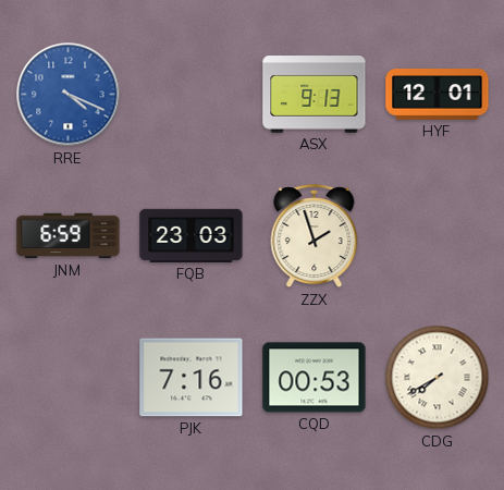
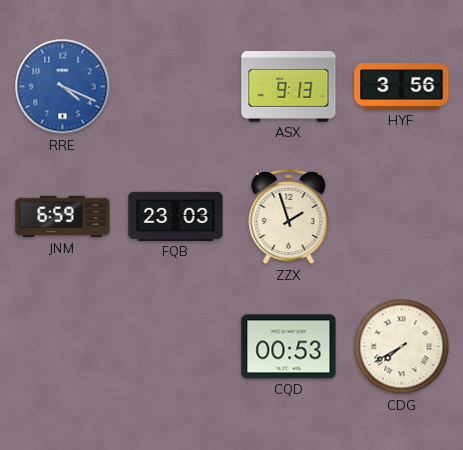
HYF: 12:01 -> 3:56 (402, 87)
PJK: 7:16 -> none (192, 378)
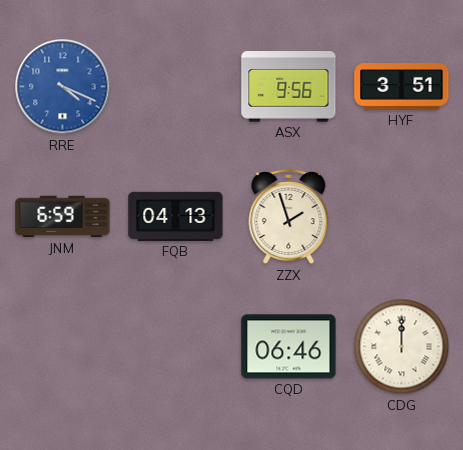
ASX: 9:13 -> 9:56 (289, 87)
HYF: 3:56 -> 3:51 (402, 87)
FQB: 23:03 -> 04:13 (176, 216)
CQD: 00:53 -> 06:46 (289, 347)
CDG: 7:40 -> 12:00 (402, 347)
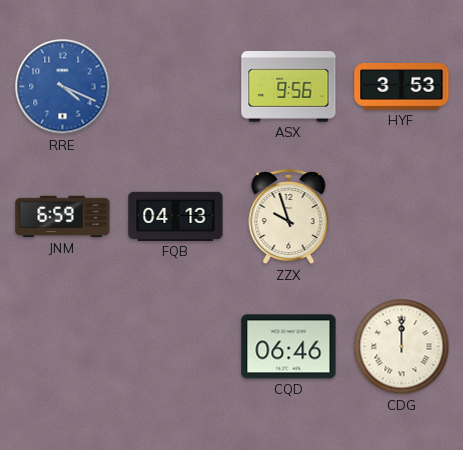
HYF: 3:51 -> 3:53 (402, 87)
ZZX: 1:57 -> 9:57 (289, 218)
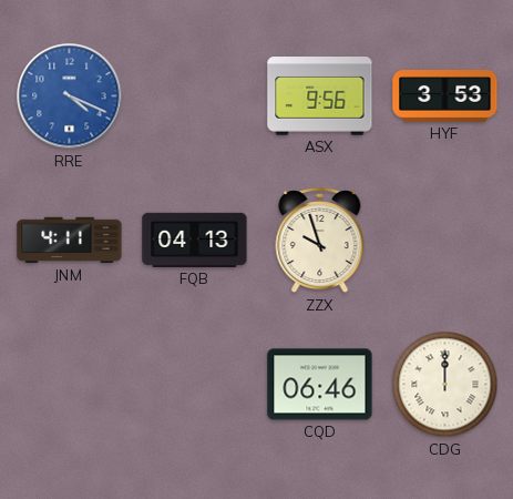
JNM: 6:59 -> 4:11 (70, 241)
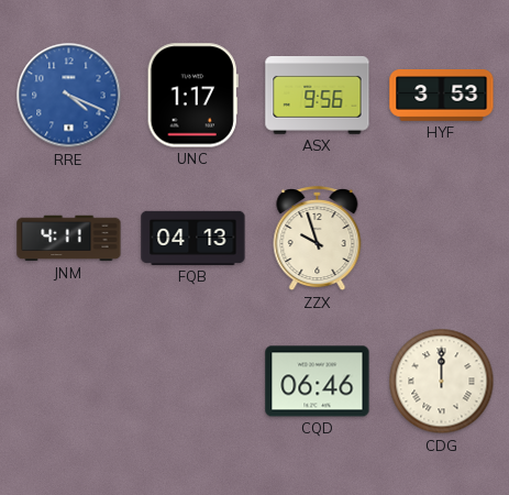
UNC: none -> 1:17 (192, 96)
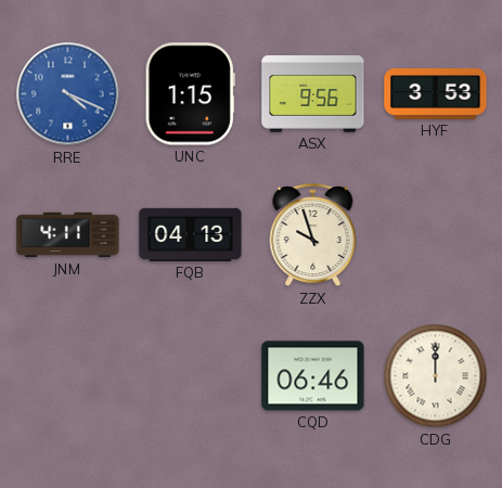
UNC: 1:17 -> 1:15 (190, 94)
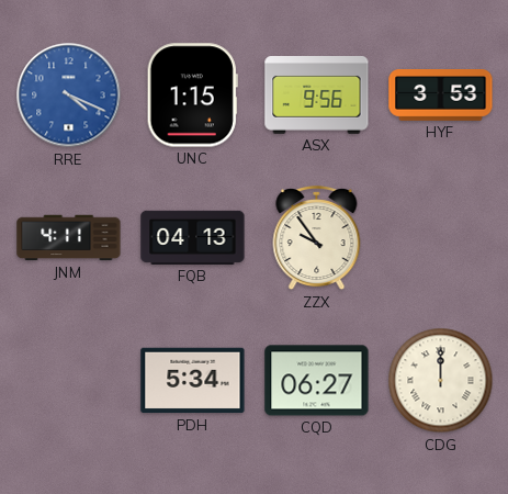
ZZX: 9:57 -> 9:54 (317, 239)
PDH: none -> 5:34 (193, 381)
CQD: 06:46 -> 06:27 (317, 381)
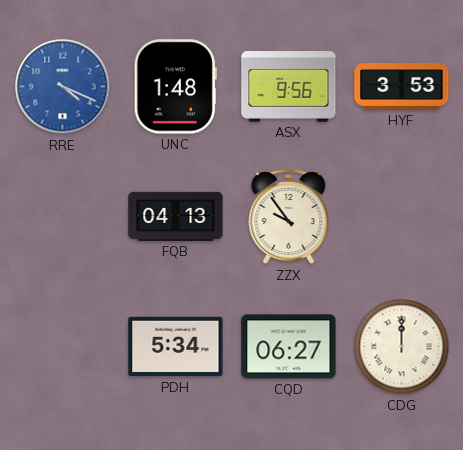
UNC: 1:15 -> 1:48 (175, 87)
JNM: 4:11 -> none (69, 238)
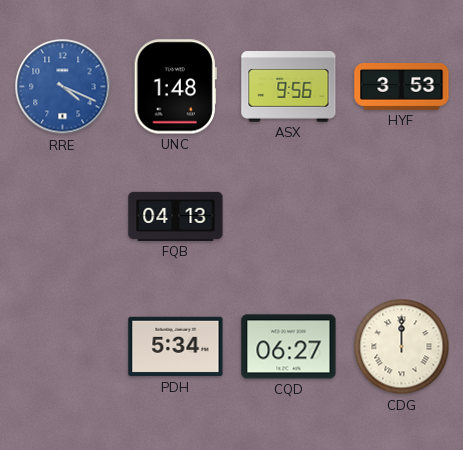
ZZX: 9:54 -> none (289, 218)
